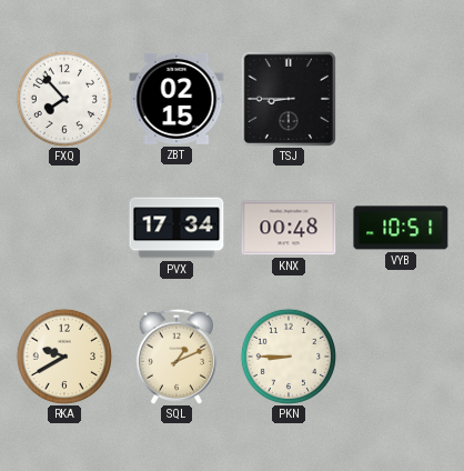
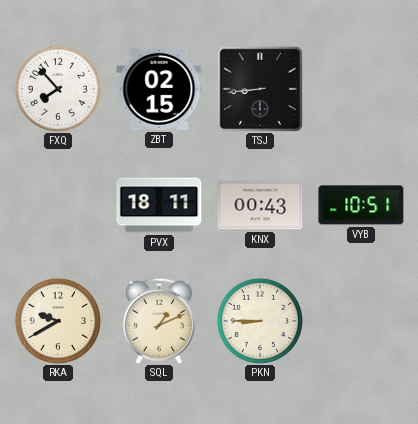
TSJ: 8:45 -> 8:44 (260, 89)
PVX: 17:34 -> 18:11 (159, 205)
KNX: 00:48 -> 00:43 (260, 205)
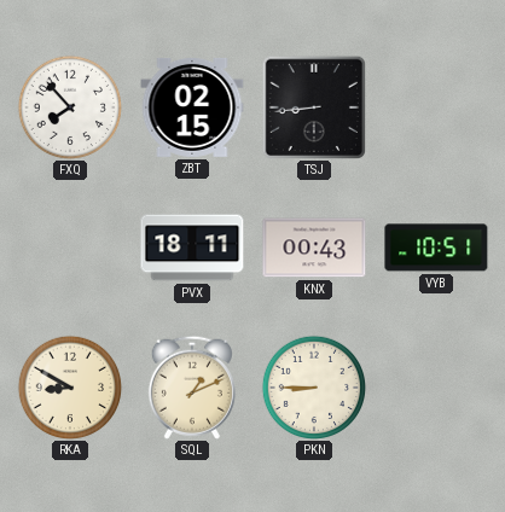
RKA: 9:40 -> 8:50 (69, 386)
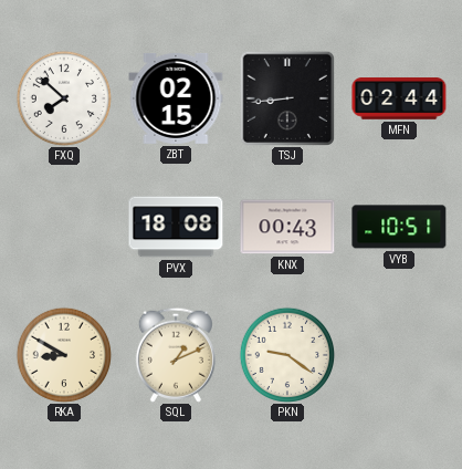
FXQ: 7:53 -> 7:52 (63, 97)
MFN: none -> 02:44 (399, 98)
PVX: 18:11 -> 18:08 (176, 227)
PKN: 8:45 -> 9:21 (286, 354)
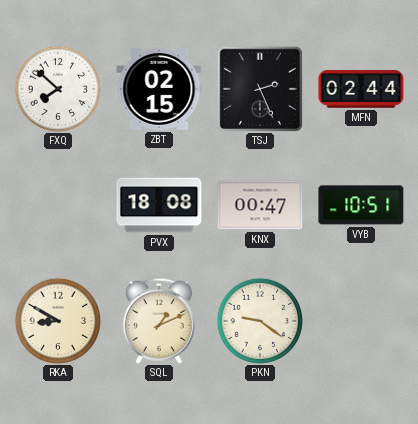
TSJ: 8:44 -> 2:26 (260, 89)
KNX: 00:43 -> 00:47 (260, 205)
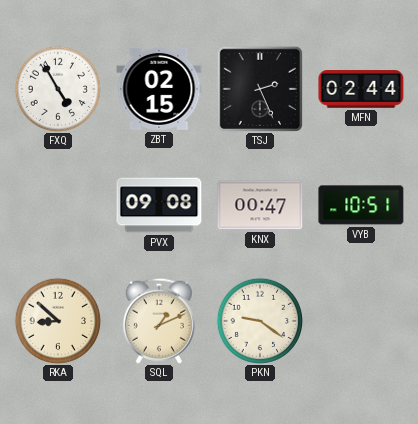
FXQ: 7:52 -> 4:55 (57, 88)
PVX: 18:08 -> 09:08 (159, 205)
RKA: 8:50 -> 8:52 (57, 320)
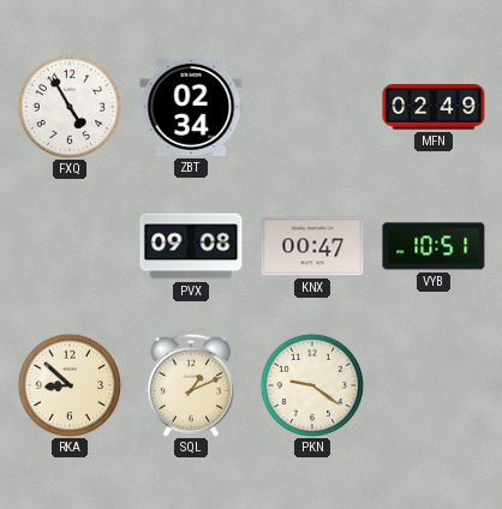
ZBT: 02:15 -> 02:34 (191, 107)
TSJ: 2:26 -> none (260, 89)
MFN: 02:44 -> 02:49 (434, 107)
